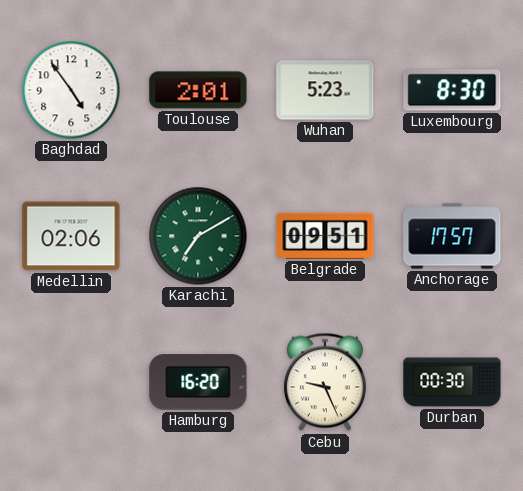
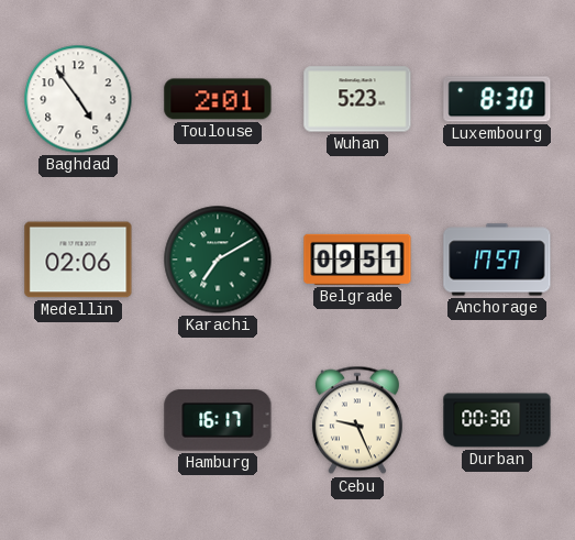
Hamburg: 16:20 -> 16:17 (218, 420)
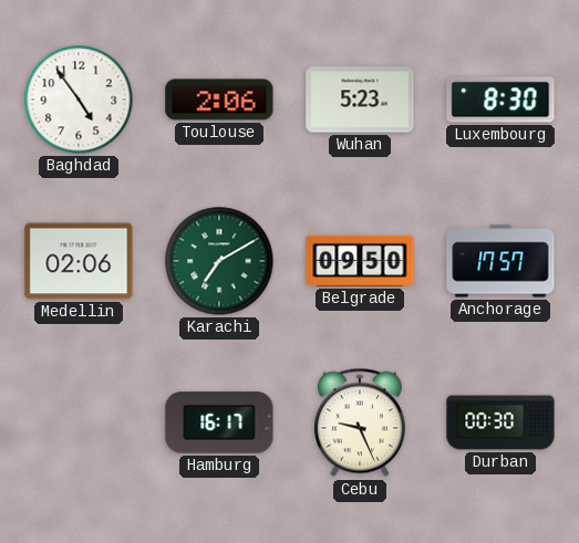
Toulouse: 2:01 -> 2:06 (219, 100)
Belgrade: 09:51 -> 09:50 (360, 261)
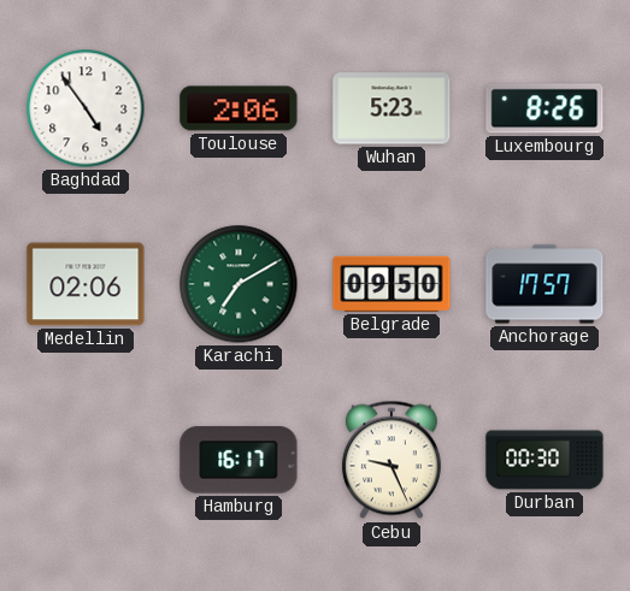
Luxembourg: 8:30 -> 8:26 (544, 108)
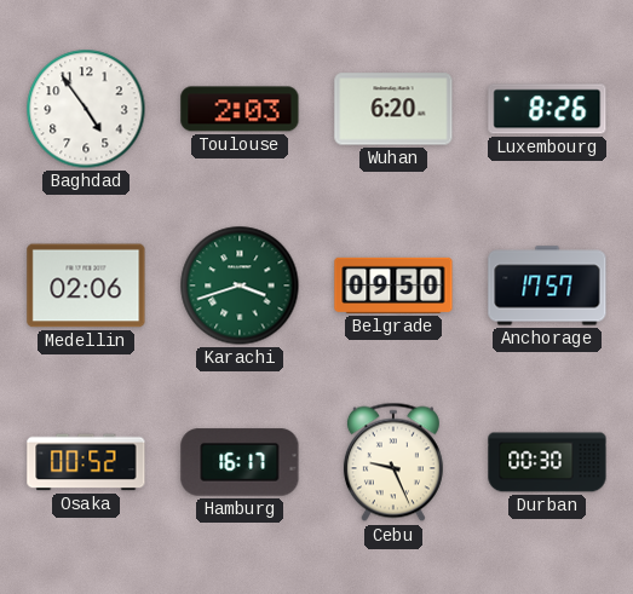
Toulouse: 2:06 -> 2:03 (240, 109)
Wuhan: 5:23 -> 6:20 (393, 109)
Karachi: 7:10 -> 3:42 (240, 286)
Osaka: none -> 00:52 (86, 462)
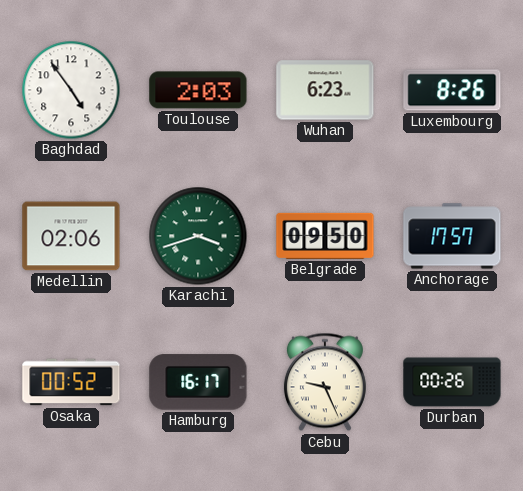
Wuhan: 6:20 -> 6:23 (325, 90)
Durban: 00:30 -> 00:26 (452, 382)
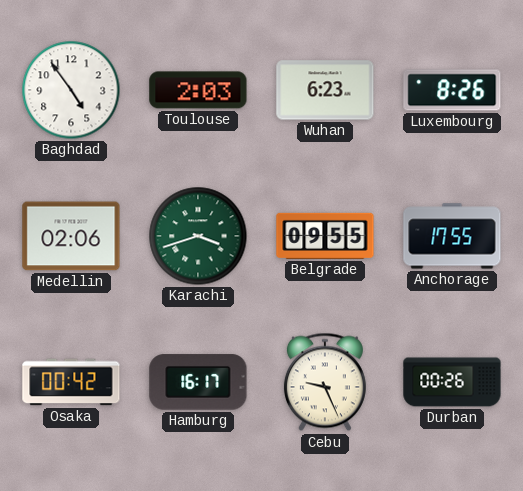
Belgrade: 09:50 -> 09:55 (325, 236)
Anchorage: 17:57 -> 17:55 (452, 236)
Osaka: 00:52 -> 00:42 (71, 382)
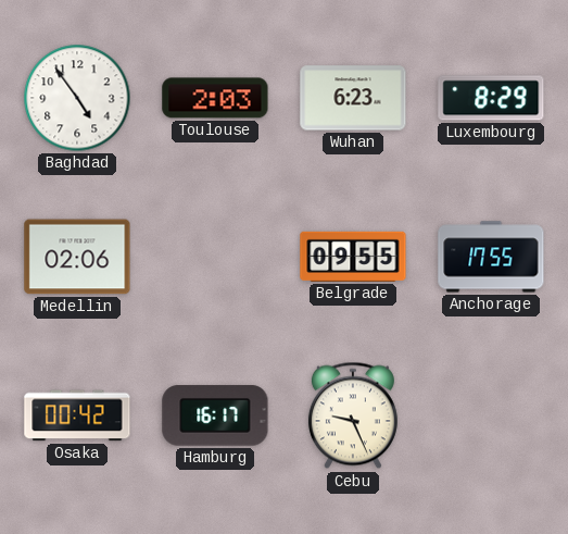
Luxembourg: 8:26 -> 8:29 (491, 98)
Karachi: 3:42 -> none (198, 236)
Durban: 00:26 -> none (452, 382)
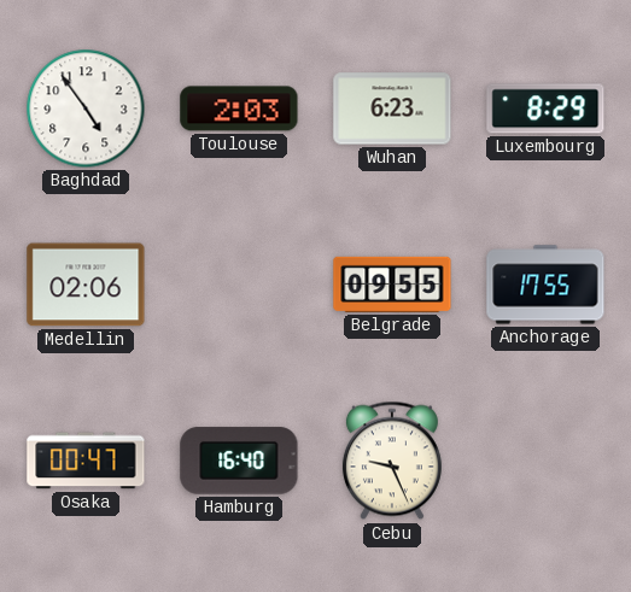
Osaka: 00:42 -> 00:47 (86, 461)
Hamburg: 16:17 -> 16:40 (239, 461)
